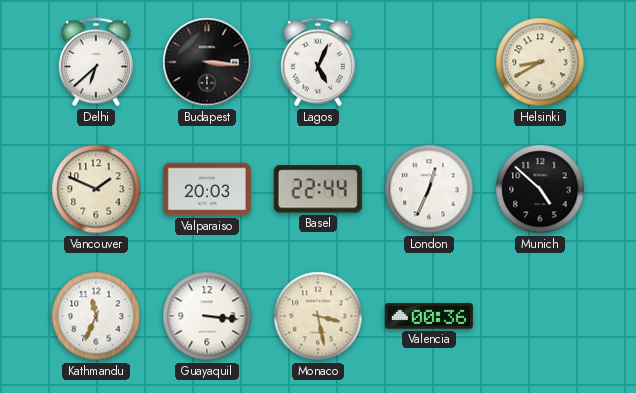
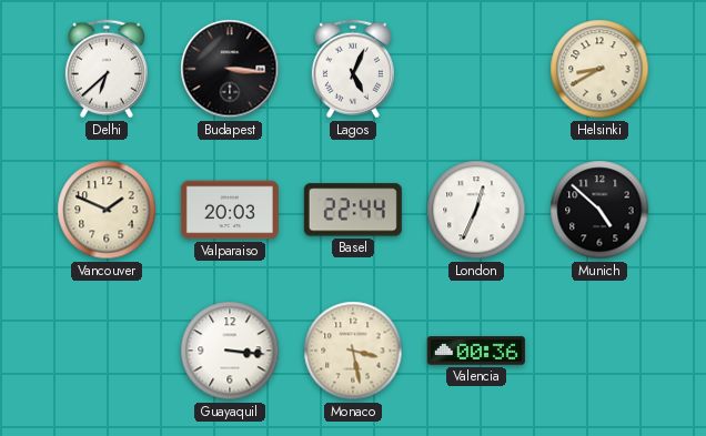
Kathmandu: 11:34 -> none (96, 316)
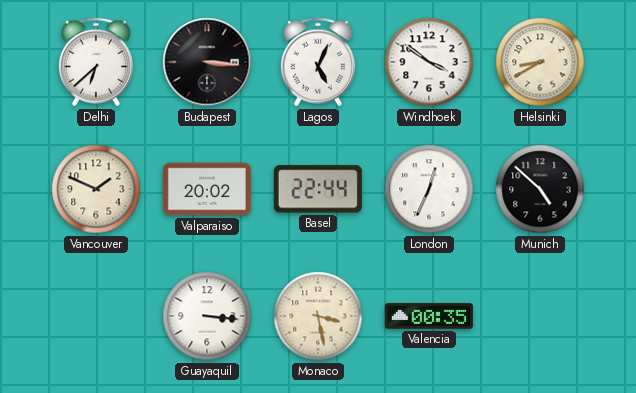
Windhoek: none -> 3:51 (429, 62)
Valparaiso: 20:03 -> 20:02 (207, 189)
Valencia: 00:36 -> 00:35 (429, 316)
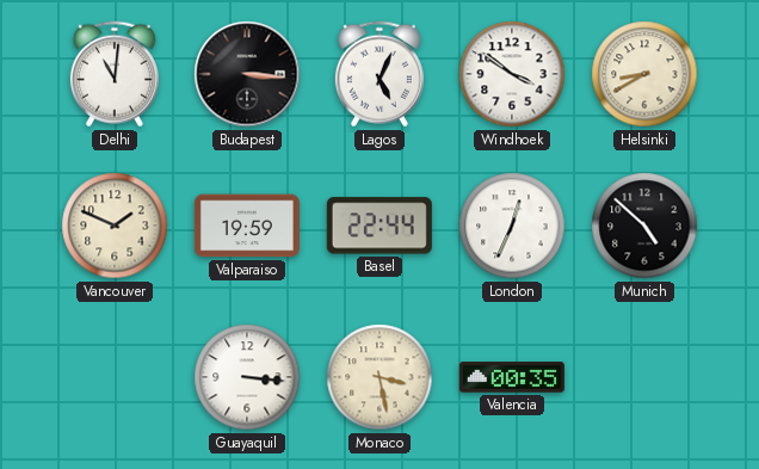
Delhi: 6:38 -> 11:01 (115, 74)
Valparaiso: 20:02 -> 19:59 (247, 226)
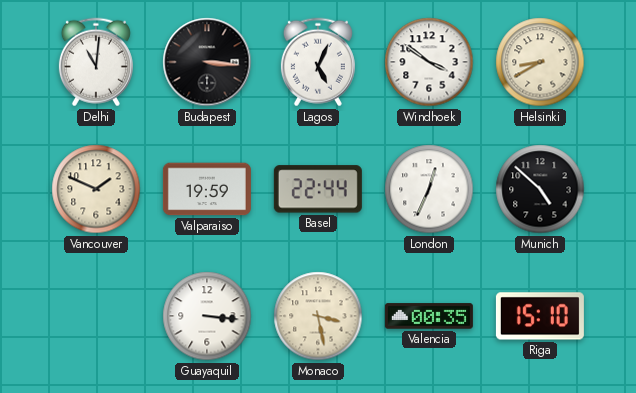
Riga: none -> 15:10 (540, 316)
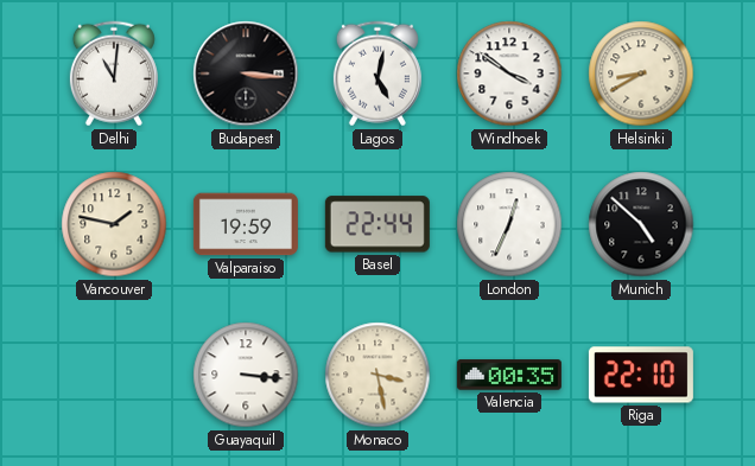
Lagos: 5:04 -> 5:02 (377, 74)
Vancouver: 1:49 -> 1:47 (114, 224)
Riga: 15:10 -> 22:10 (641, 375)
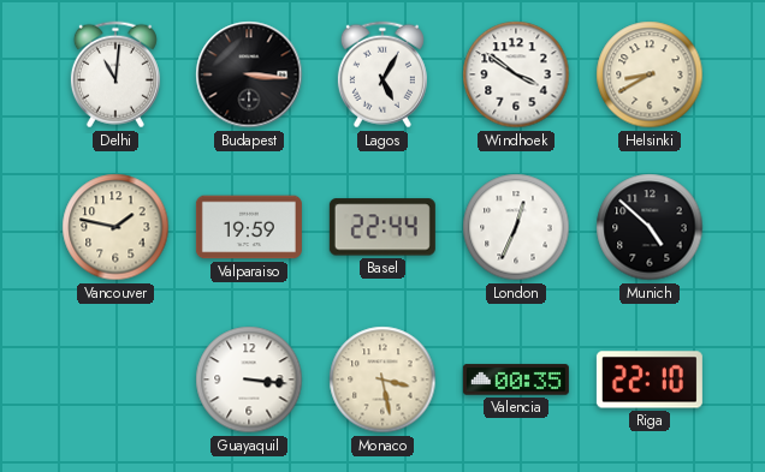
Lagos: 5:02 -> 5:05 (382, 74)
